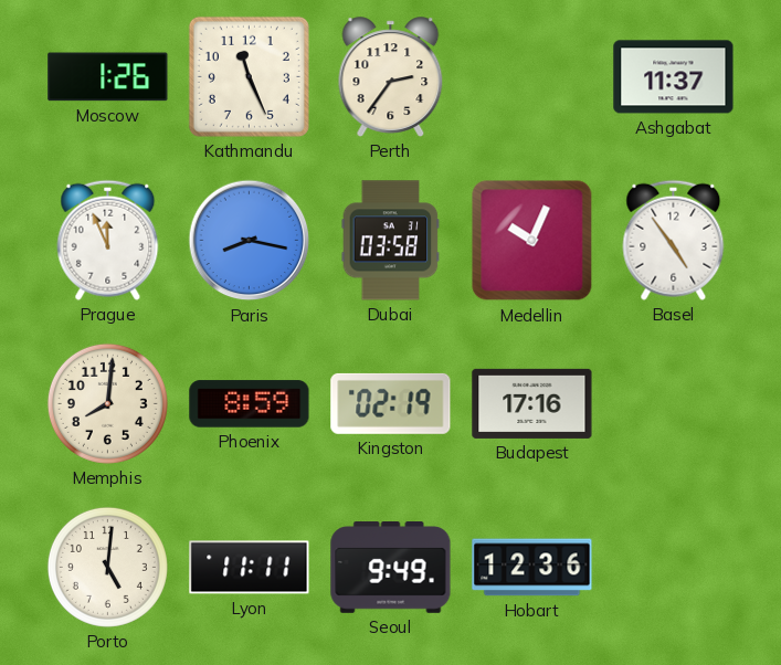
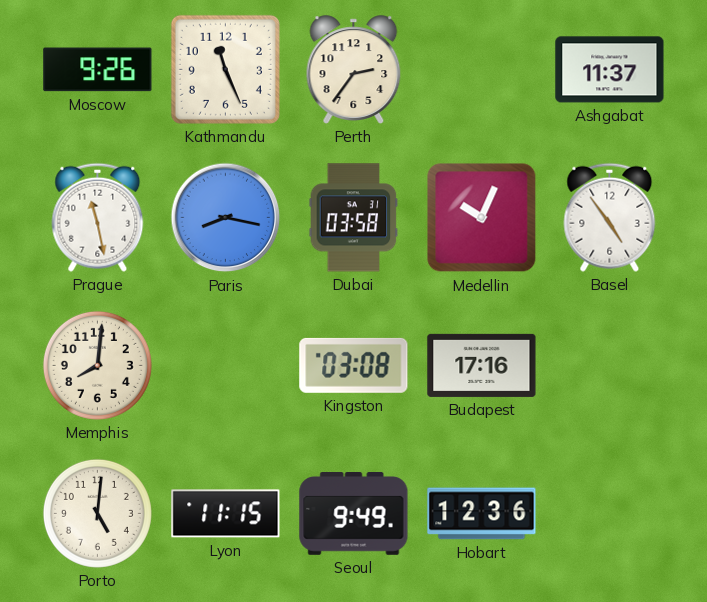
Moscow: 1:26 -> 9:26 (98, 70)
Prague: 11:56 -> 11:28 (98, 217)
Phoenix: 8:59 -> none (250, 404)
Kingston: 02:19 -> 03:08 (354, 365)
Lyon: 11:11 -> 11:15 (226, 514)
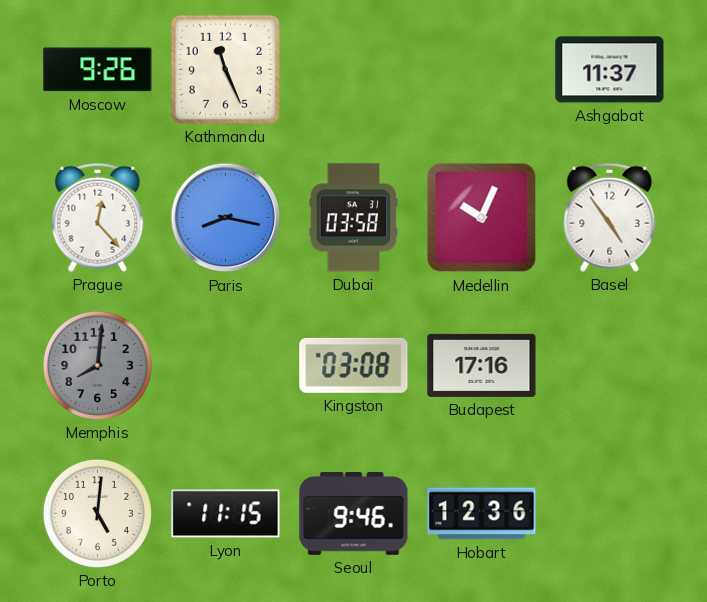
Perth: 2:36 -> none (354, 70)
Prague: 11:28 -> 12:23 (98, 217)
Memphis dial: cream -> grey (97, 365)
Seoul: 9:49 -> 9:46 (354, 514)
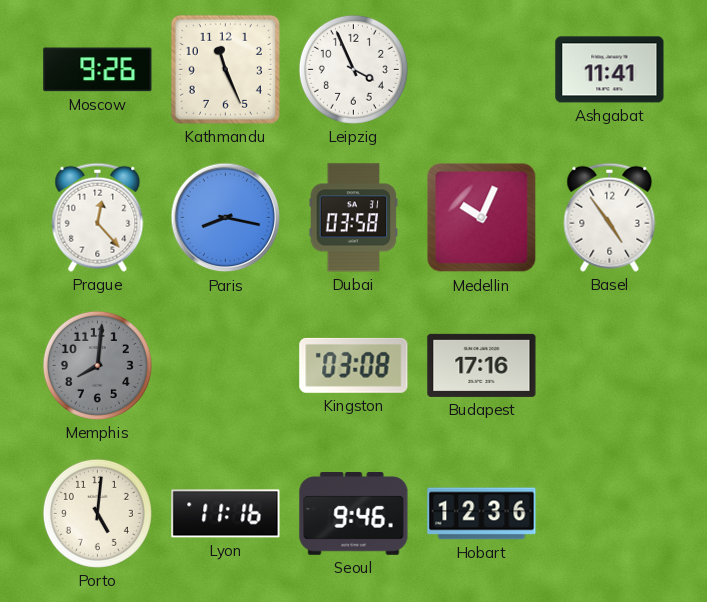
Leipzig: none -> 3:56 (353, 69)
Ashgabat: 11:37 -> 11:41 (610, 70)
Lyon: 11:15 -> 11:16 (226, 514)
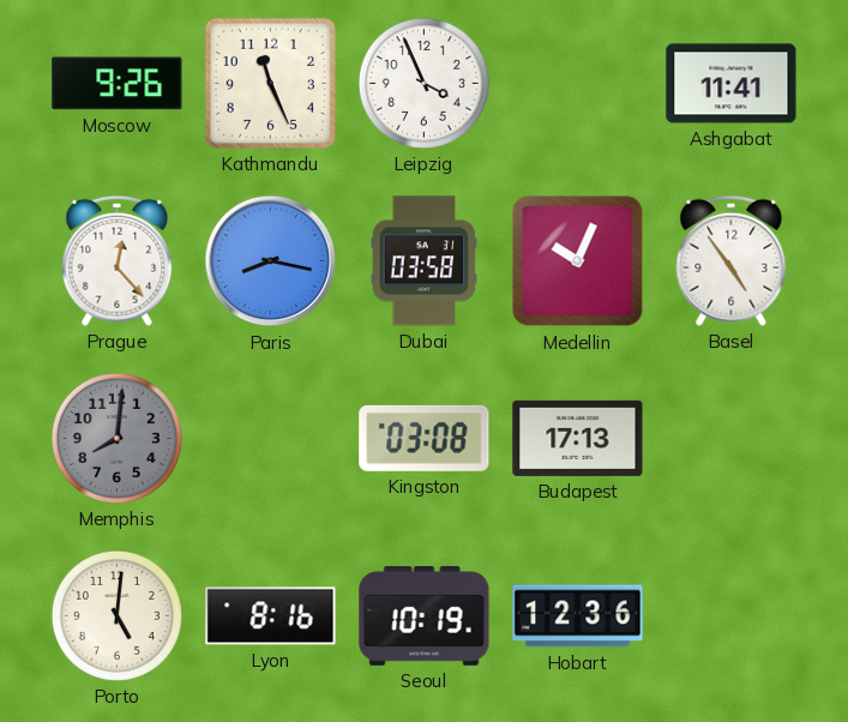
Budapest: 17:16 -> 17:13 (578, 438)
Lyon: 11:16 -> 8:16 (271, 616)
Seoul: 9:46 -> 10:19 (425, 616)
